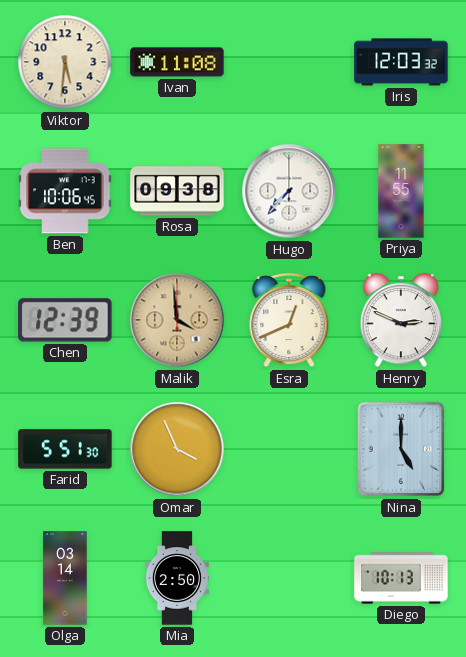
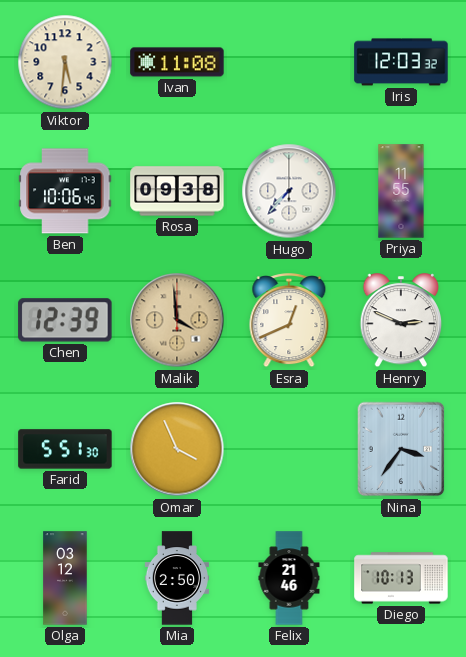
Nina: 5:00 -> 3:36 (401, 449)
Olga: 03:14 -> 03:12 (65, 578)
Felix: none -> 21:46 (289, 578)
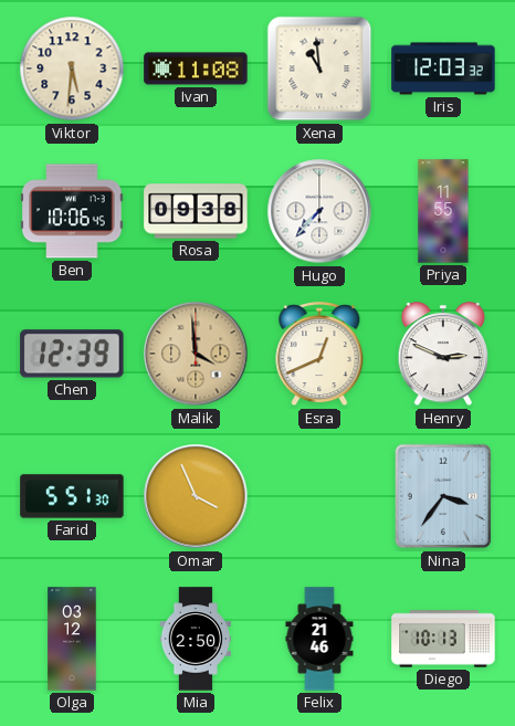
Xena: none -> 10:59 (319, 69)
